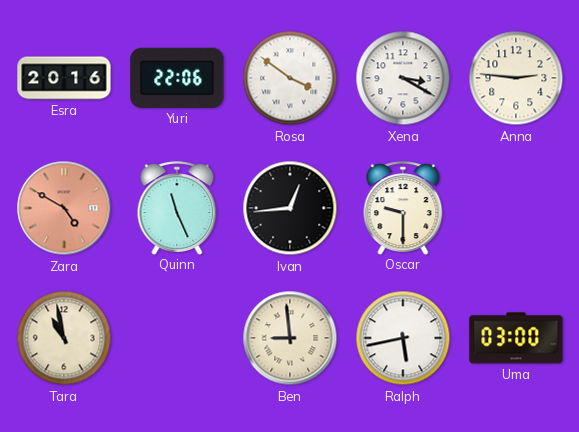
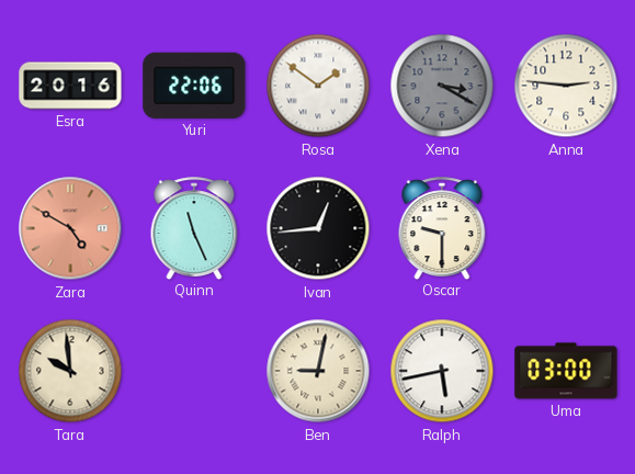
Rosa: 3:51 -> 1:51 (318, 86)
Xena dial: white -> grey (442, 86)
Tara: 10:58 -> 9:59 (70, 371)
Ben: 8:59 -> 9:02 (318, 371)
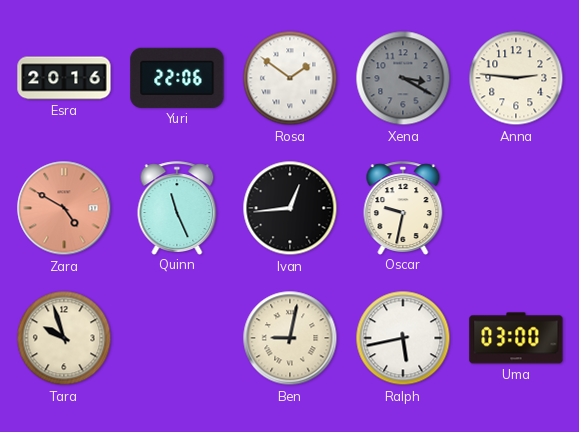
Oscar: 9:30 -> 9:32 (403, 208)
Tara: 9:59 -> 9:57 (64, 338)
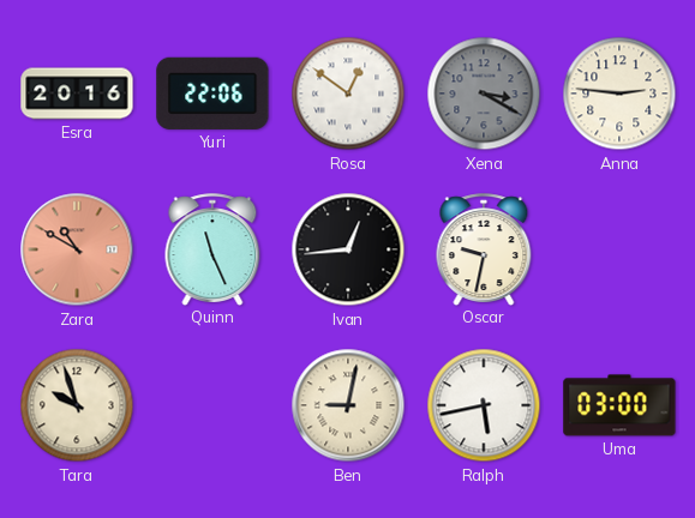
Rosa: 1:51 -> 12:51 (348, 94)
Zara: 4:50 -> 10:50 (77, 249)
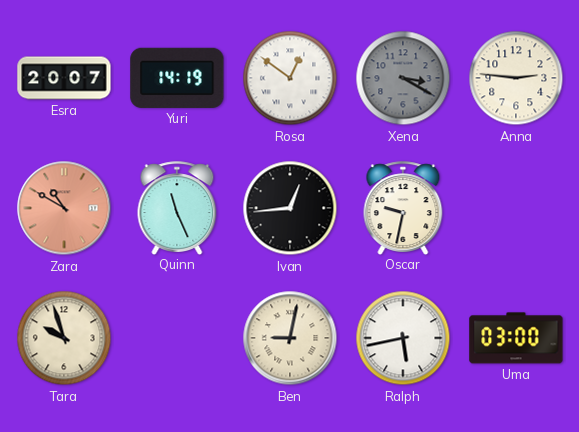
Esra: 20:16 -> 20:07 (64, 78)
Yuri: 22:06 -> 14:19 (177, 78)
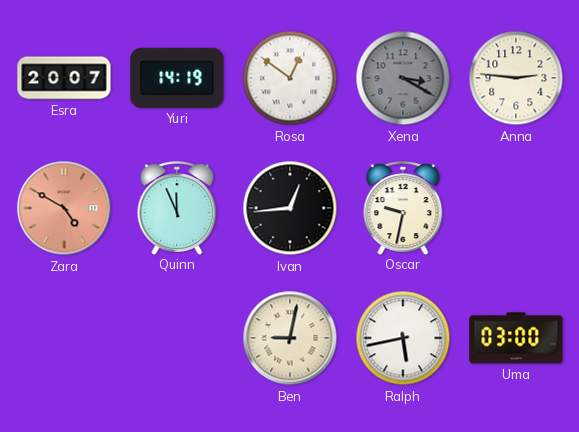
Zara: 10:50 -> 4:50 (64, 208)
Quinn: 11:26 -> 11:56 (177, 208)
Tara: 9:57 -> none (64, 338)
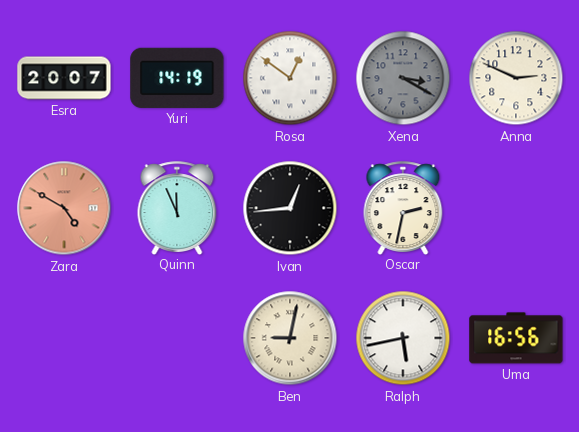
Anna: 2:46 -> 2:49 (516, 78)
Oscar: 9:32 -> 2:32 (403, 208)
Uma: 03:00 -> 16:56 (516, 338)
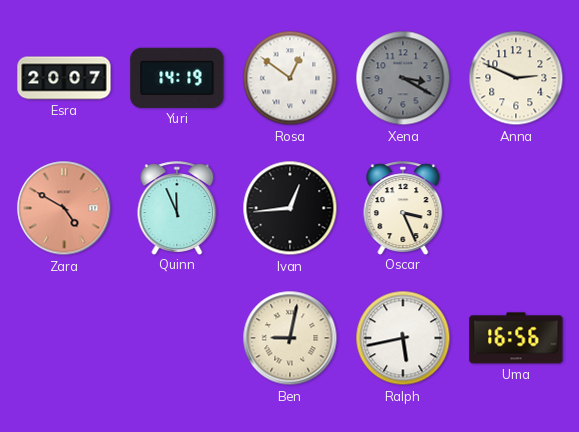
Oscar: 2:32 -> 3:26 (403, 208)
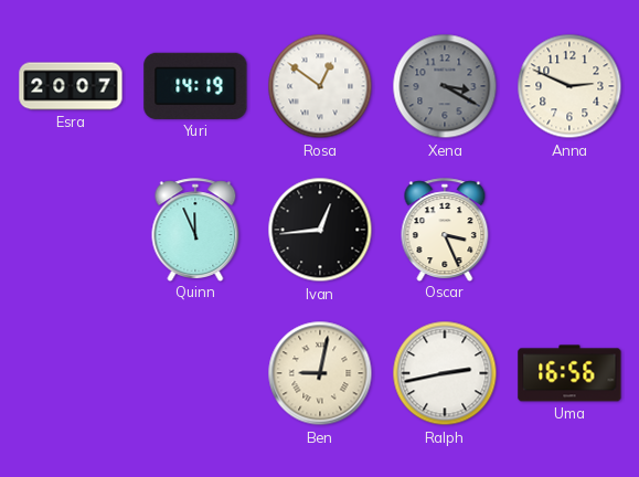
Zara: 4:50 -> none (64, 208)
Ralph: 5:43 -> 2:43 (445, 373)
